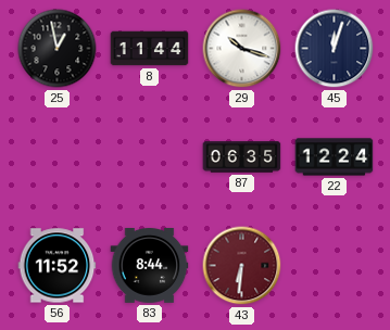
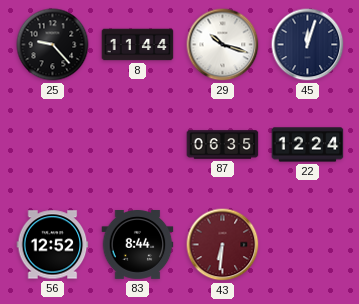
25: 12:58 -> 9:23 (53, 45)
56: 11:52 -> 12:52 (53, 245)
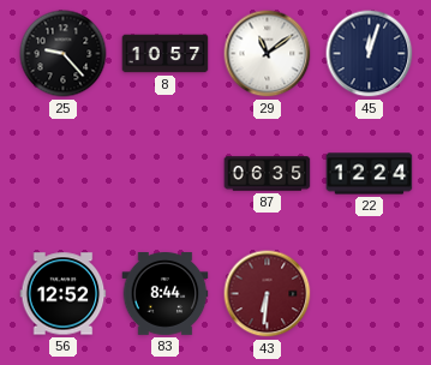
8: 11:44 -> 10:57 (166, 54)
29: 10:18 -> 11:09 (268, 54)
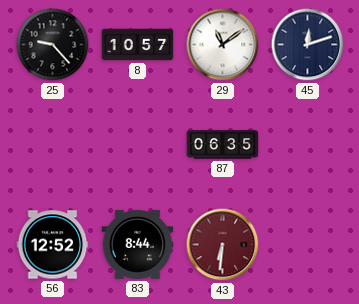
45: 12:03 -> 12:12 (308, 45)
22: 12:24 -> none (370, 174)
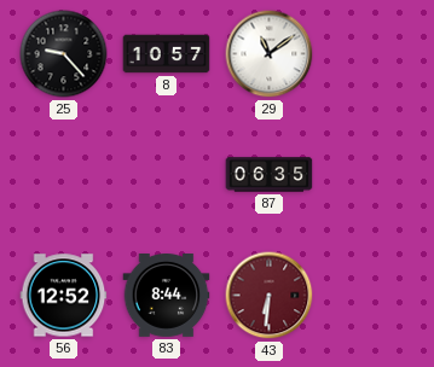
45: 12:12 -> none (308, 45)
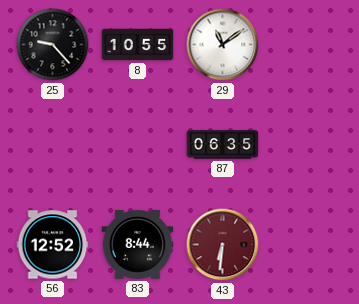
8: 10:57 -> 10:55 (138, 45)
